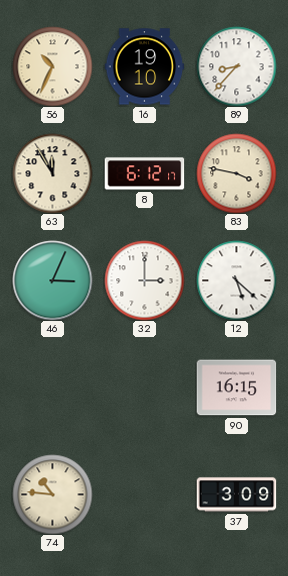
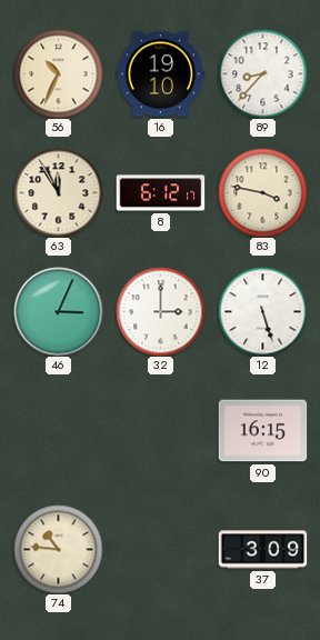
12: 5:22 -> 5:27 (262, 311)
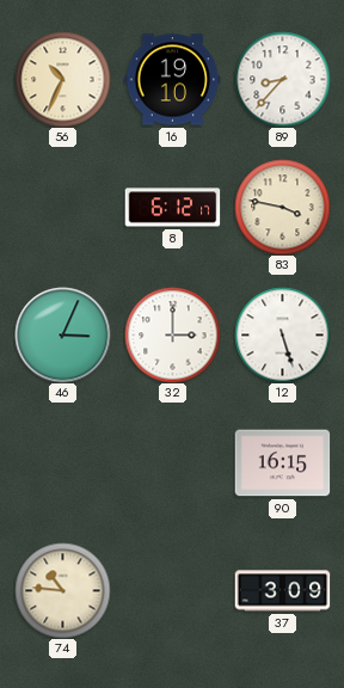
63: 11:55 -> none (58, 192)
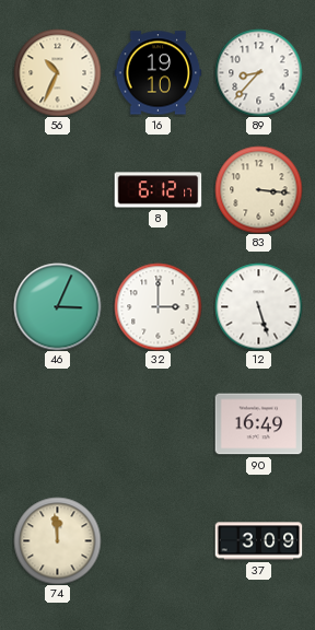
83: 3:47 -> 3:16 (258, 189)
90: 16:15 -> 16:49 (258, 424)
74: 10:46 -> 11:59 (57, 540)
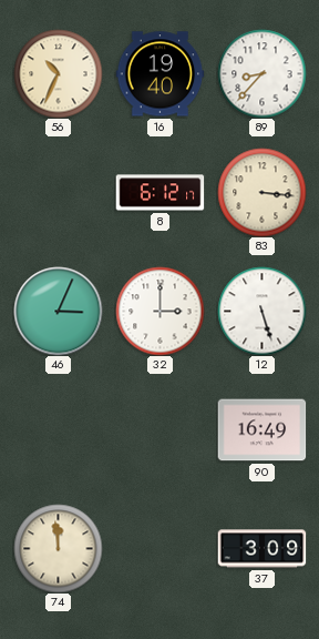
16: 19:10 -> 19:40 (159, 74)
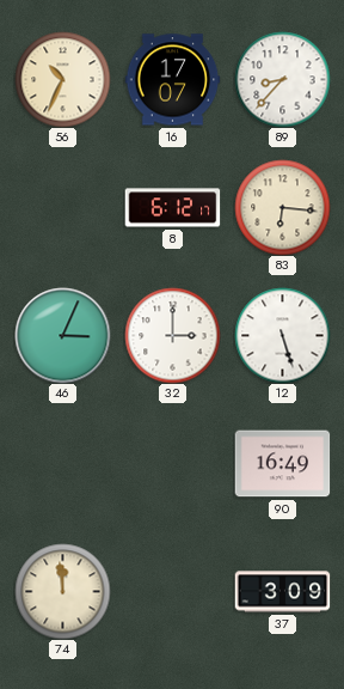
16: 19:40 -> 17:07 (172, 80)
83: 3:16 -> 6:16 (282, 207)
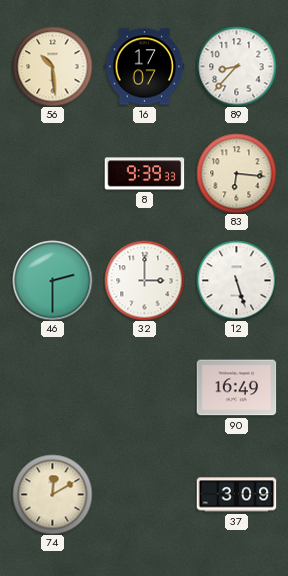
56: 10:34 -> 10:29 (52, 66)
8: 6:12 -> 9:39 (144, 174)
46: 3:04 -> 2:30 (52, 280)
74: 11:59 -> 12:10 (52, 494)
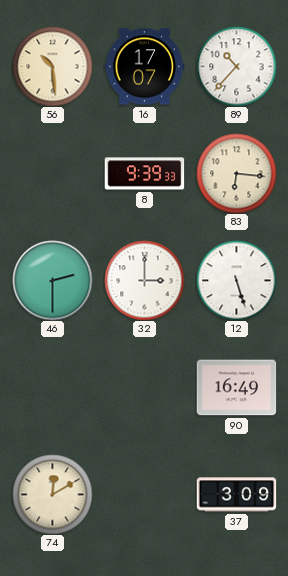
89: 8:37 -> 10:37 (236, 66)
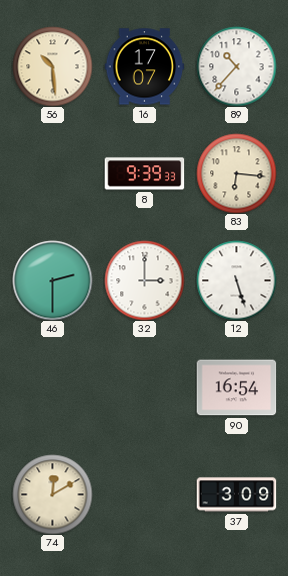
90: 16:49 -> 16:54 (236, 388)
